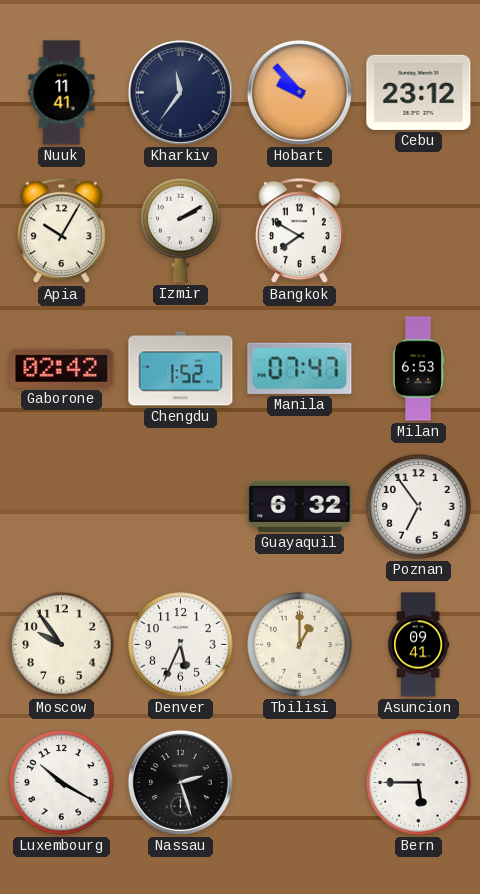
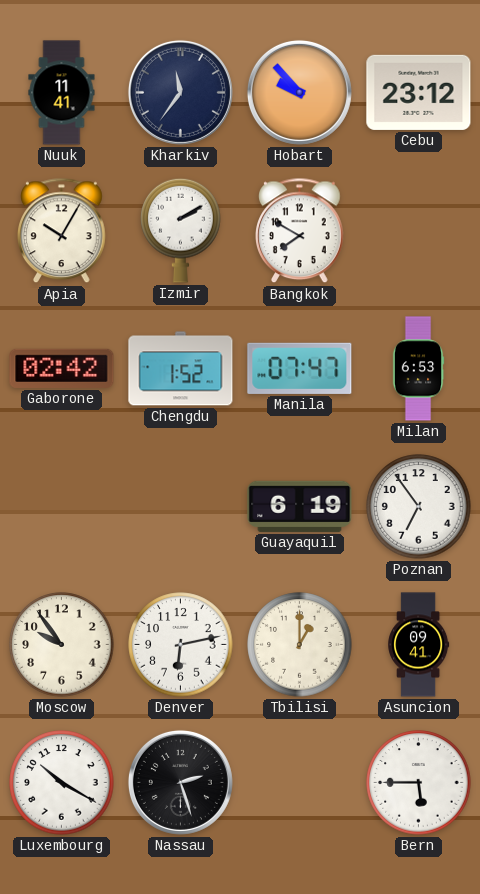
Guayaquil: 6:32 -> 6:19 (300, 506)
Denver: 5:34 -> 6:13 (181, 645)
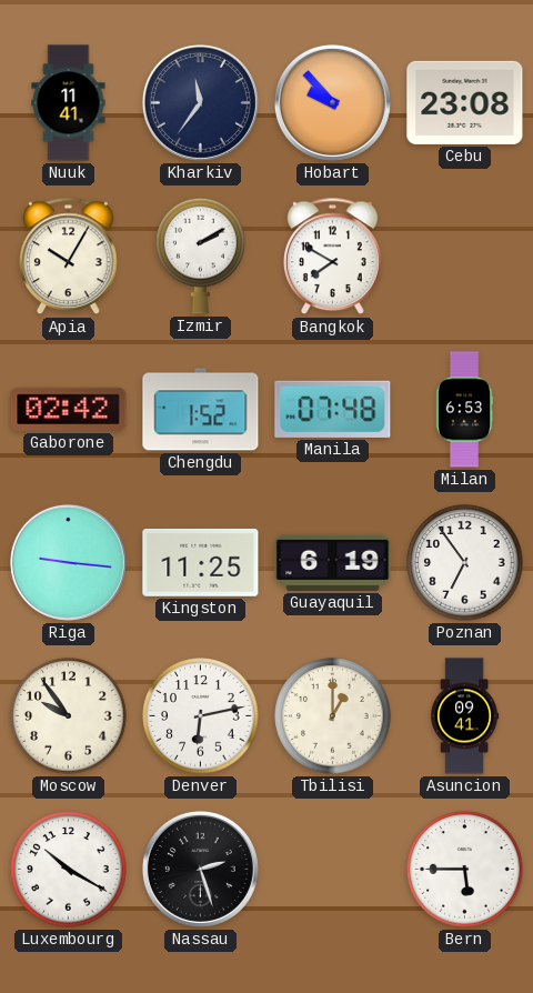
Cebu: 23:12 -> 23:08 (465, 102)
Manila: 07:47 -> 07:48 (333, 409)
Riga: none -> 9:16 (68, 562)
Kingston: none -> 11:25 (201, 562)
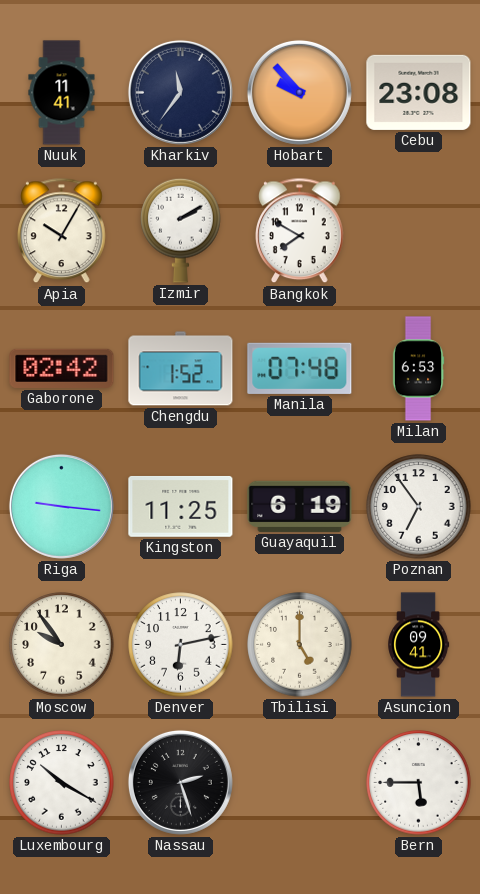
Tbilisi: 1:00 -> 5:00 (300, 645)
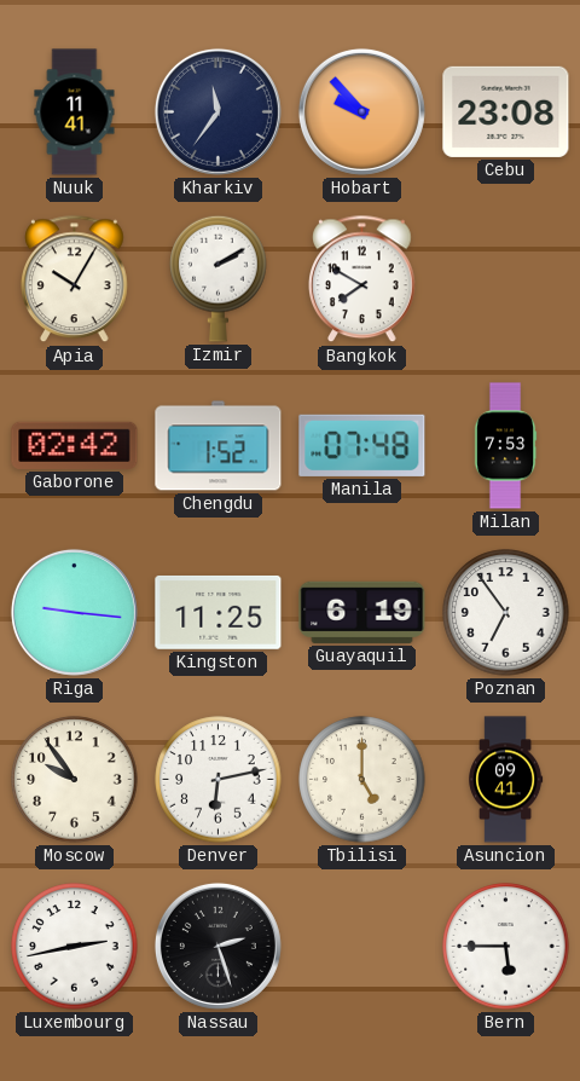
Milan: 6:53 -> 7:53 (505, 446)
Luxembourg: 10:20 -> 2:43 (75, 947)
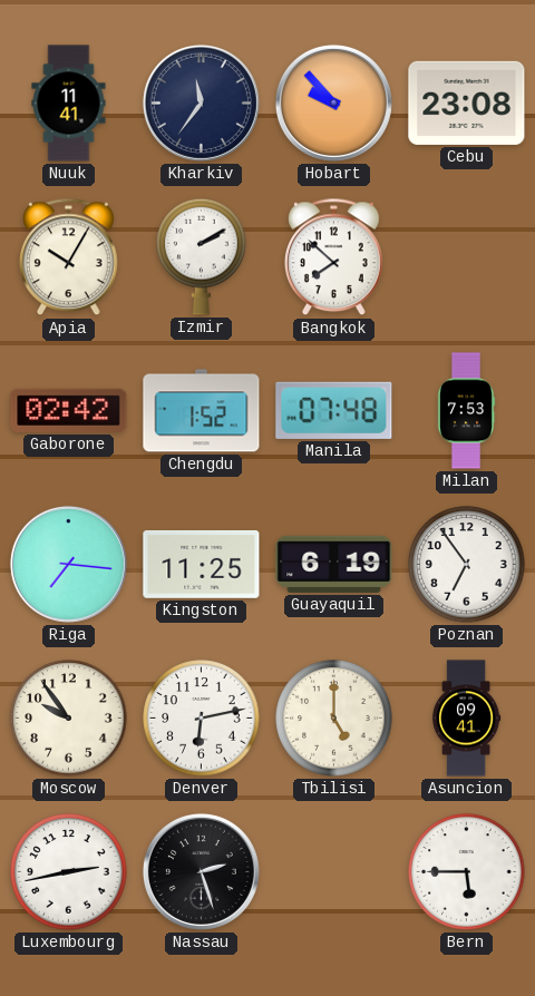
Bangkok: 7:50 -> 7:52 (334, 257)
Riga: 9:16 -> 7:16 (68, 564)
